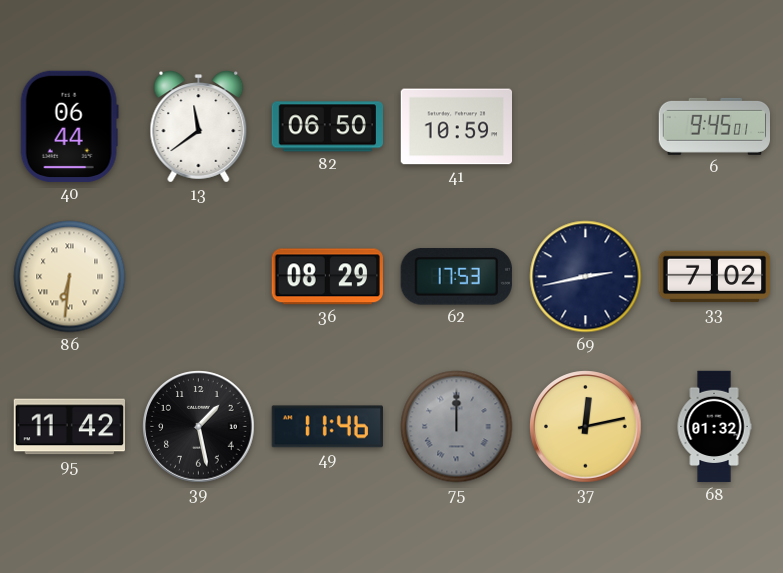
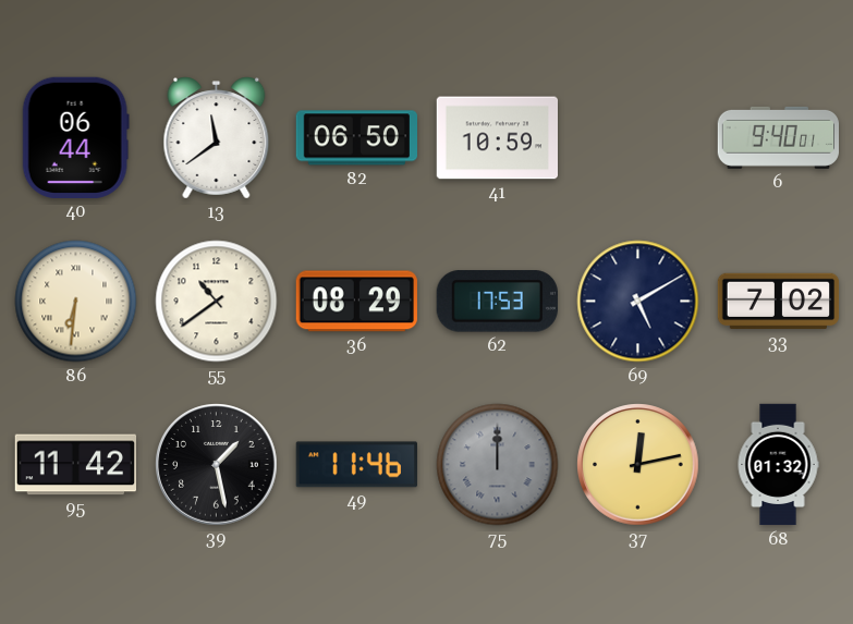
6: 9:45 -> 9:40 (779, 137)
55: none -> 10:39 (217, 302)
69: 2:43 -> 5:10 (638, 302)
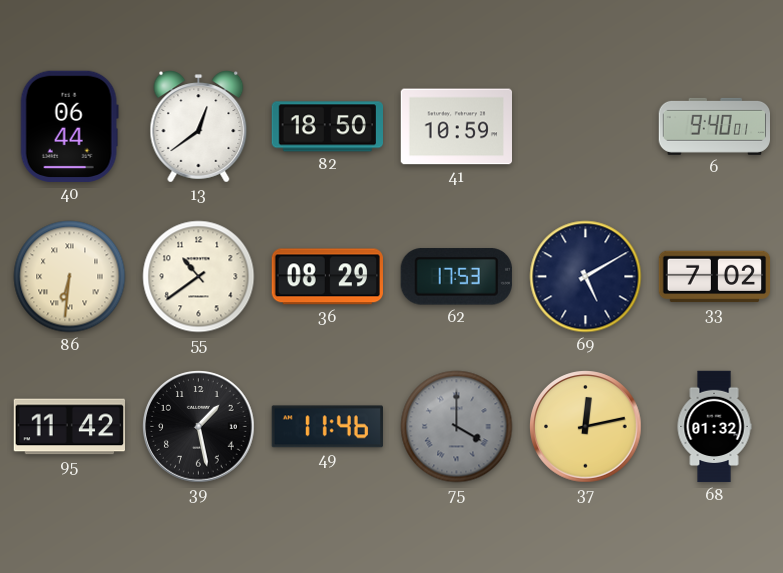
13: 11:39 -> 12:39 (199, 127)
82: 06:50 -> 18:50 (327, 127)
75: 12:00 -> 4:00 (457, 427)
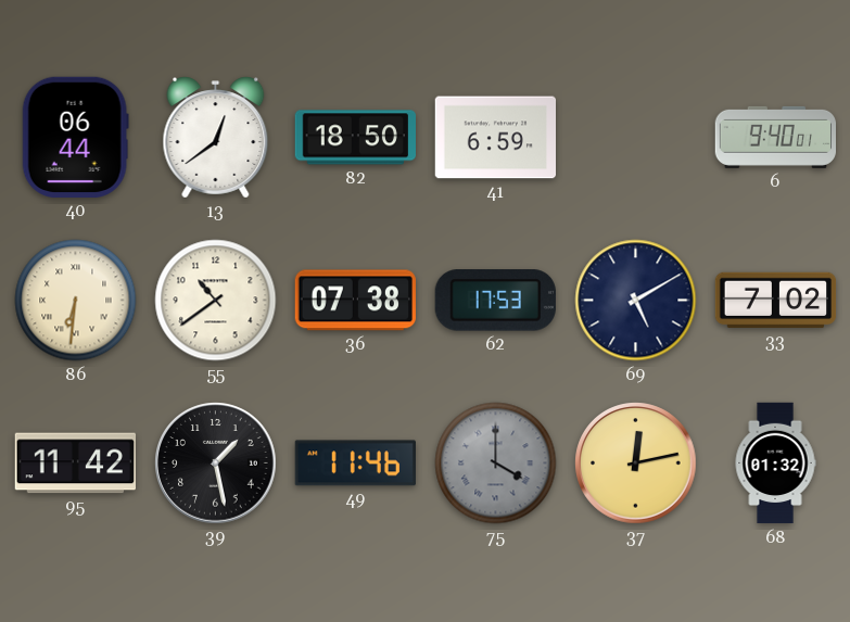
41: 10:59 -> 6:59 (495, 138)
36: 08:29 -> 07:38 (355, 301)
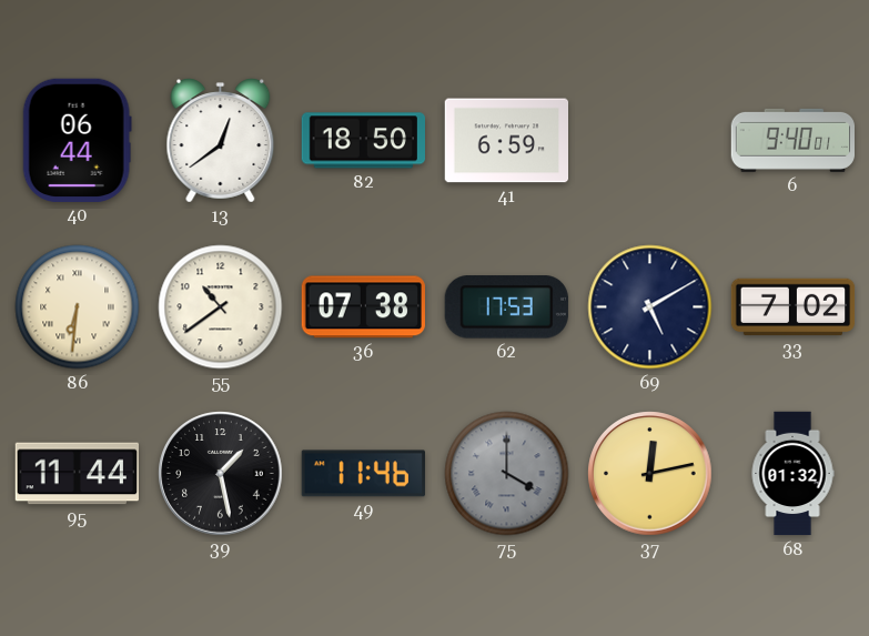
95: 11:42 -> 11:44 (77, 474)
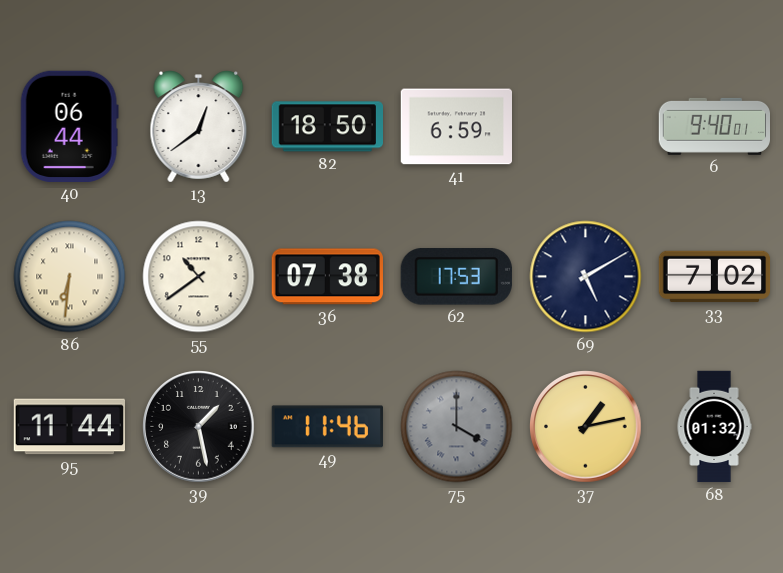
37: 12:13 -> 1:13 (586, 427)
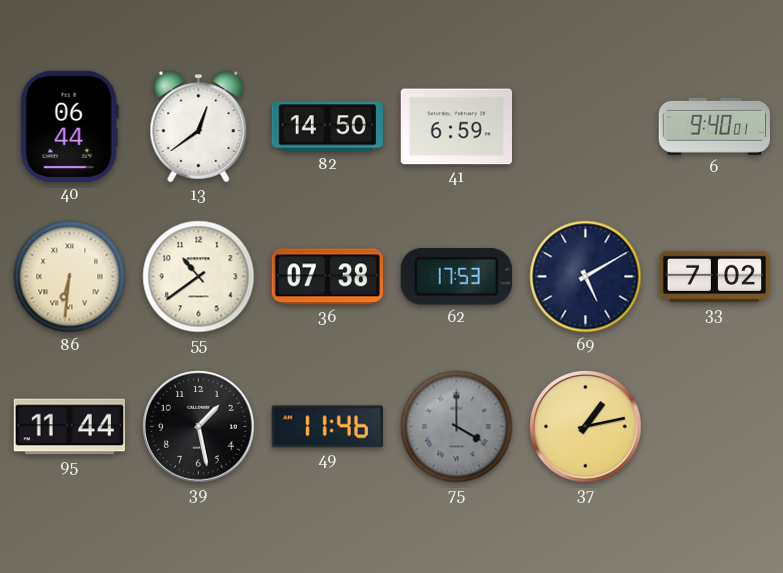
82: 18:50 -> 14:50 (327, 127)
68: 01:32 -> none (714, 427)
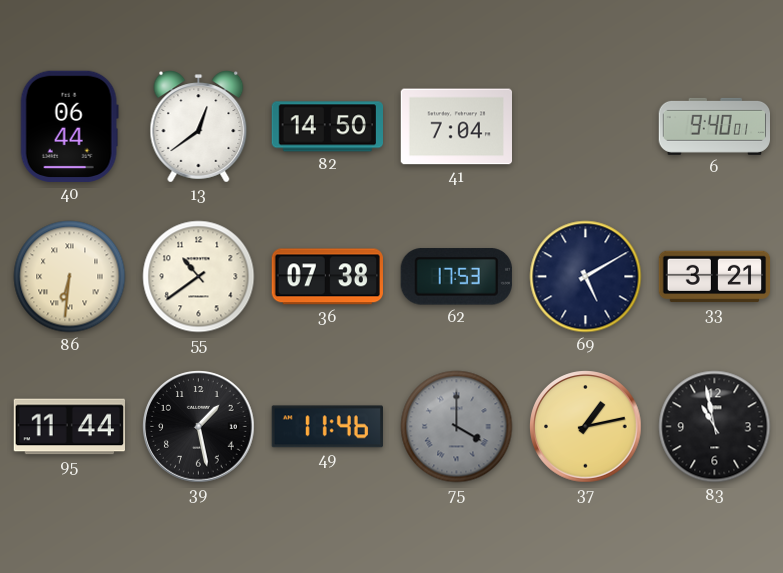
41: 6:59 -> 7:04 (456, 127)
33: 7:02 -> 3:21 (715, 277)
83: none -> 10:58 (715, 427)
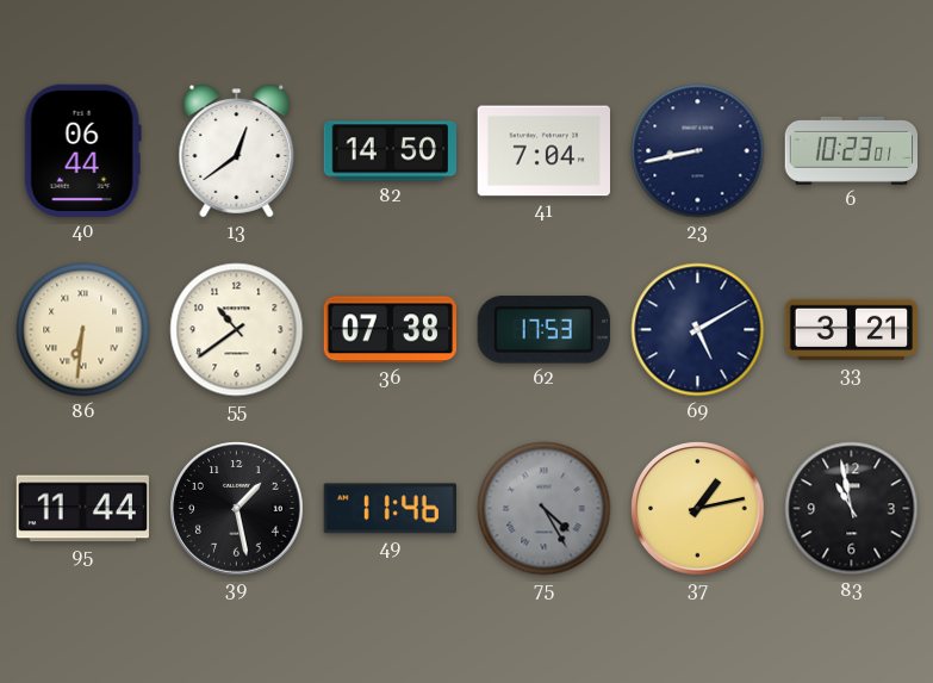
23: none -> 8:43 (698, 151)
6: 9:40 -> 10:23 (852, 150)
75: 4:00 -> 4:25 (545, 509)
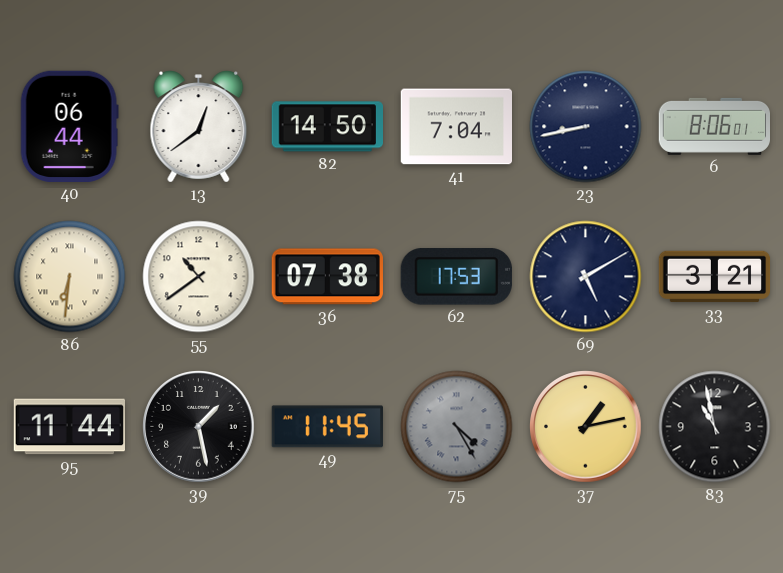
6: 10:23 -> 8:06 (715, 126)
49: 11:46 -> 11:45 (327, 427)
